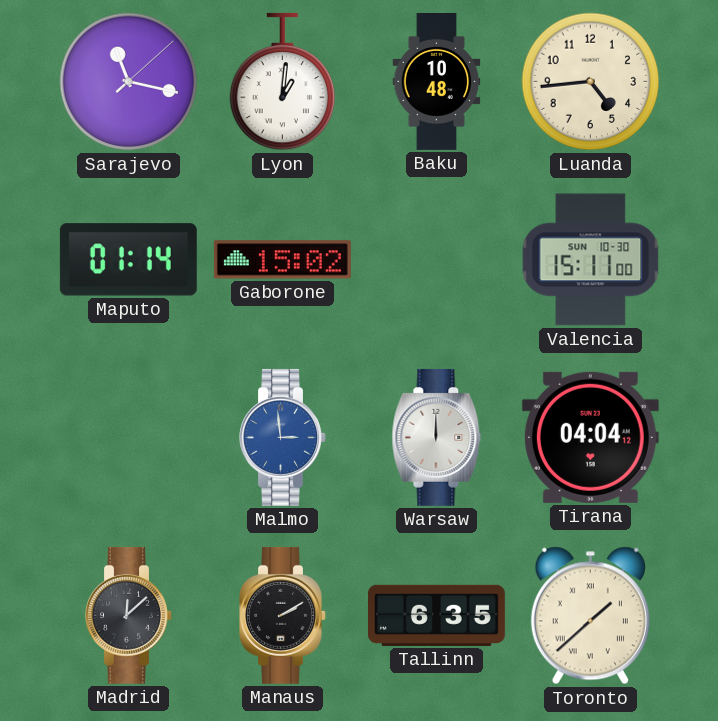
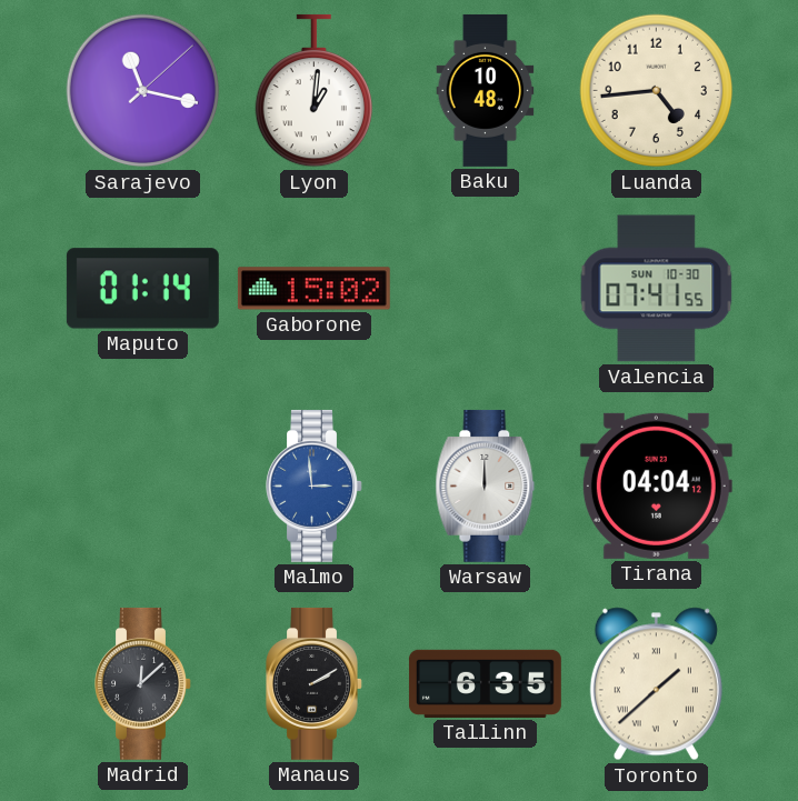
Valencia: 15:11 -> 07:41 (657, 289)
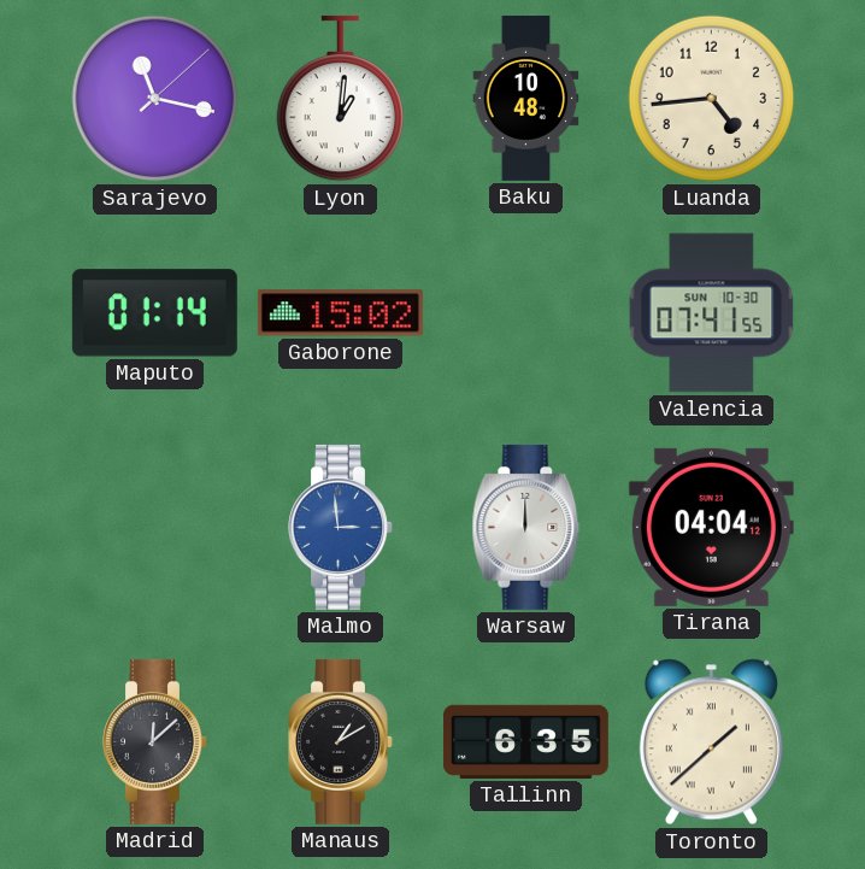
Manaus: 2:10 -> 1:10 (341, 741)
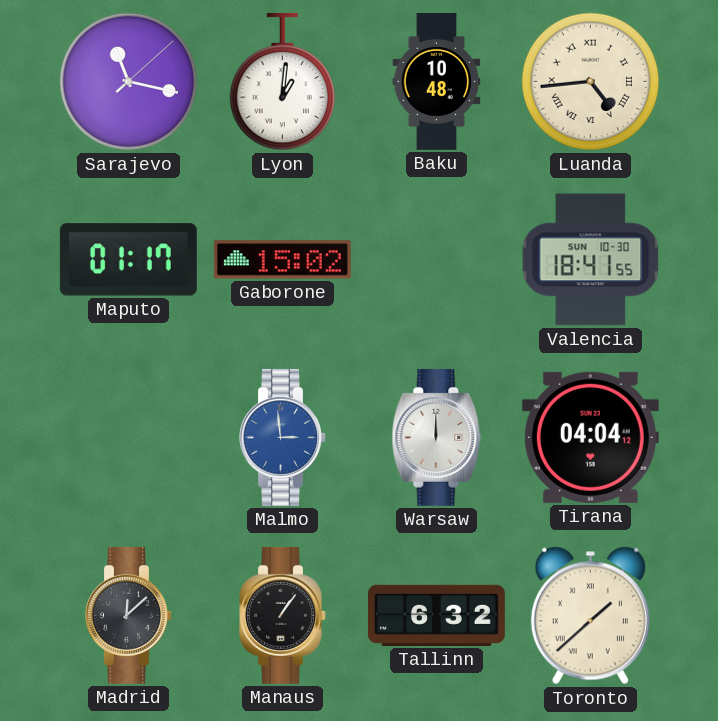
Luanda numerals: Arabic -> Roman (591, 82)
Maputo: 01:14 -> 01:17 (128, 260)
Valencia: 07:41 -> 18:41 (591, 260)
Manaus: 1:10 -> 1:06 (283, 615)
Tallinn: 6:35 -> 6:32 (436, 615)
